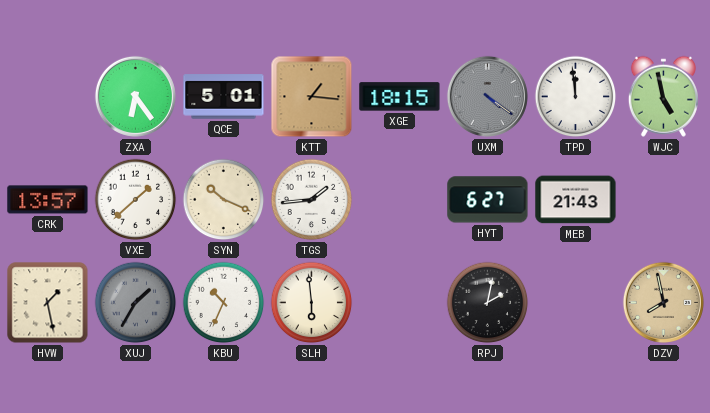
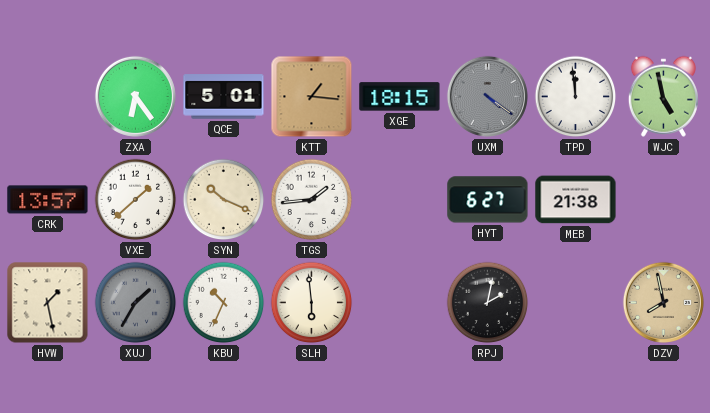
MEB: 21:43 -> 21:38 (576, 200)
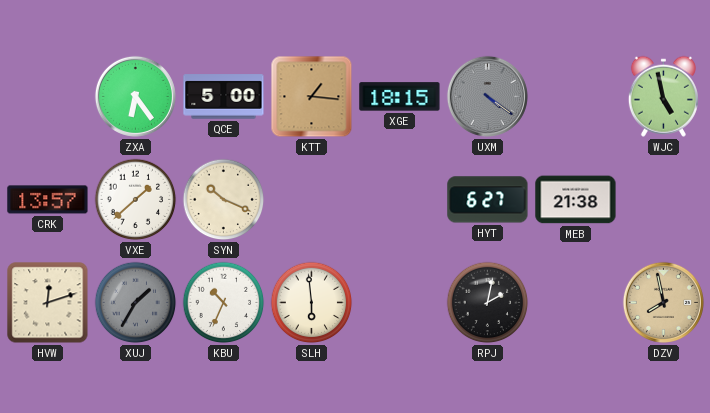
QCE: 5:01 -> 5:00 (224, 97)
TPD: 11:59 -> none (576, 97)
TGS: 1:44 -> none (312, 200)
HVW: 1:28 -> 12:12 (48, 303)
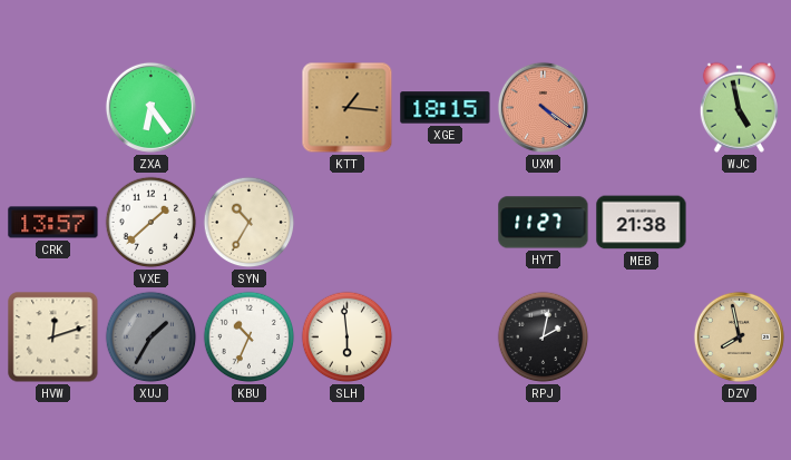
QCE: 5:00 -> none (224, 97)
UXM dial: grey -> salmon (543, 107)
SYN: 10:19 -> 10:35 (250, 223)
HYT: 6:27 -> 11:27 (544, 223)
